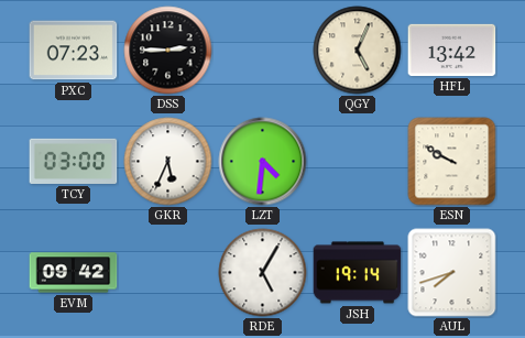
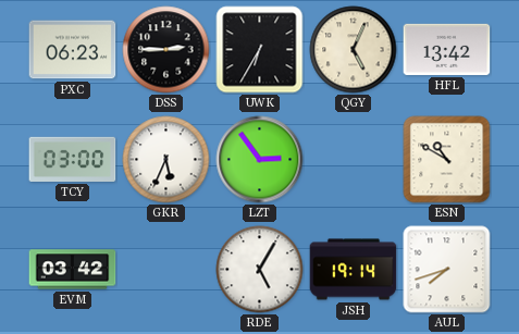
PXC: 07:23 -> 06:23 (73, 50)
UWK: none -> 6:35 (260, 50)
LZT: 4:31 -> 2:54 (260, 160)
ESN: 9:50 -> 10:50 (447, 160)
EVM: 09:42 -> 03:42 (73, 270)
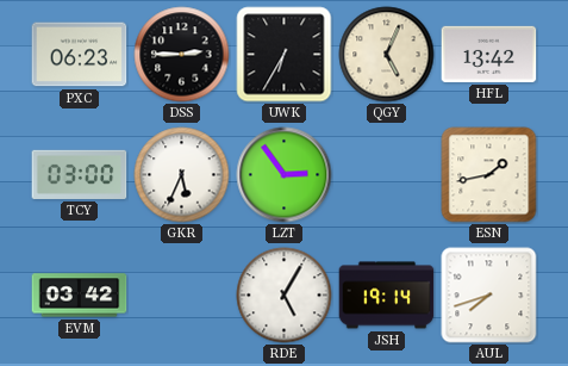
ESN: 10:50 -> 1:43 (489, 175)
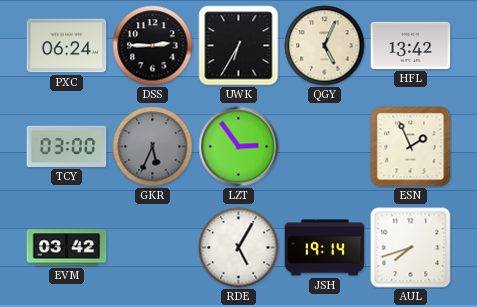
PXC: 06:23 -> 06:24 (67, 46)
GKR dial: white -> grey (153, 147)
ESN: 1:43 -> 1:56 (411, 147)
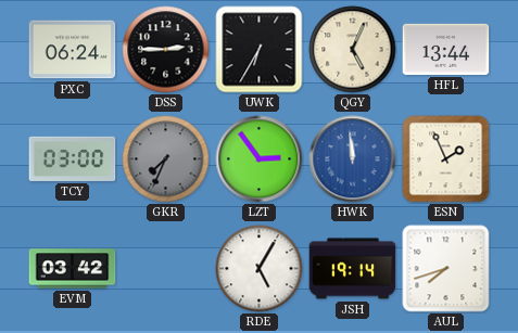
HFL: 13:42 -> 13:44 (446, 49)
GKR: 5:34 -> 7:34 (166, 159)
HWK: none -> 11:59 (353, 159)
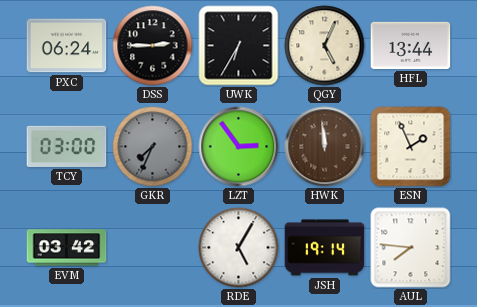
HWK dial: blue -> brown (325, 147)
AUL: 7:42 -> 7:46 (411, 248)
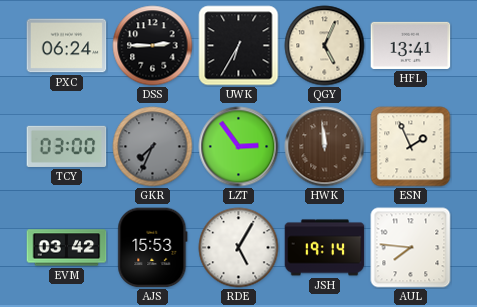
HFL: 13:44 -> 13:41 (411, 45)
AJS: none -> 15:53 (153, 248)
